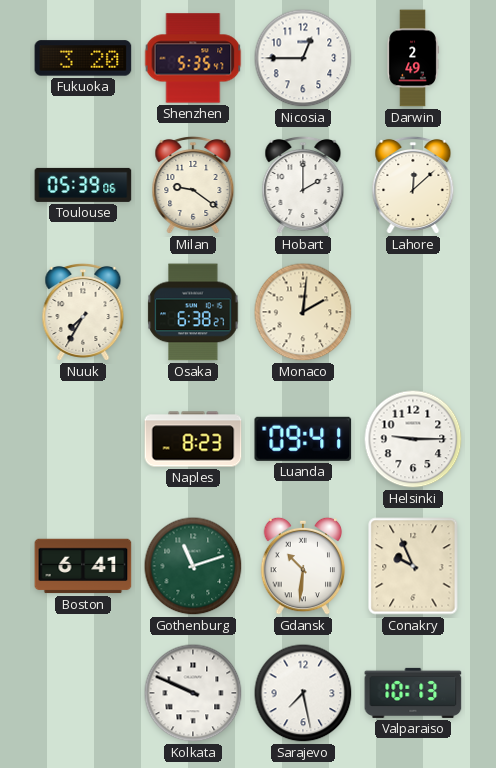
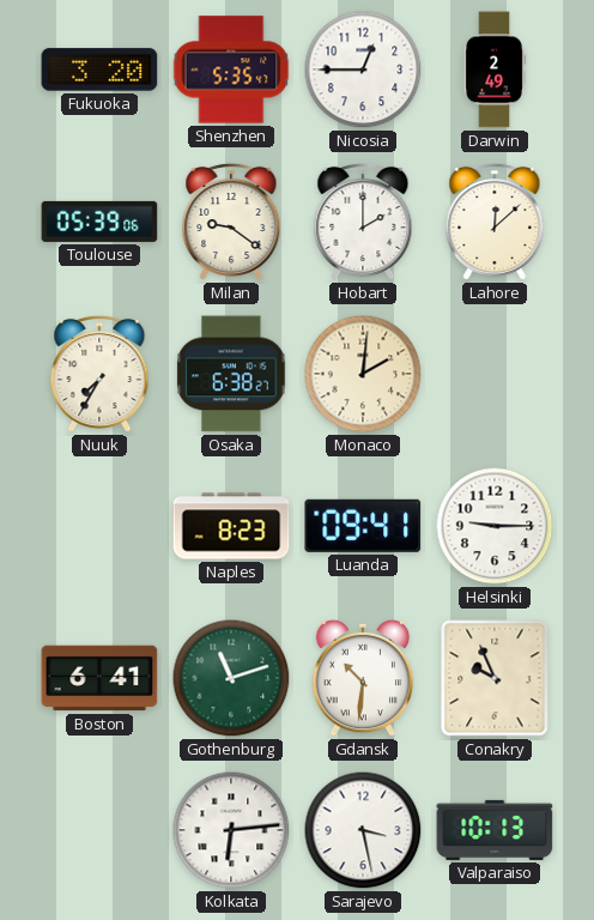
Kolkata: 9:49 -> 6:14 (231, 830)
Sarajevo: 7:28 -> 3:28 (363, 830)
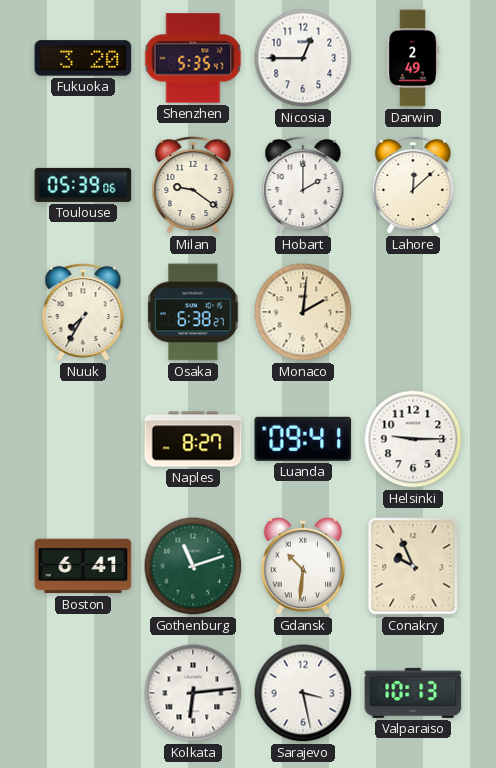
Naples: 8:23 -> 8:27 (193, 439)
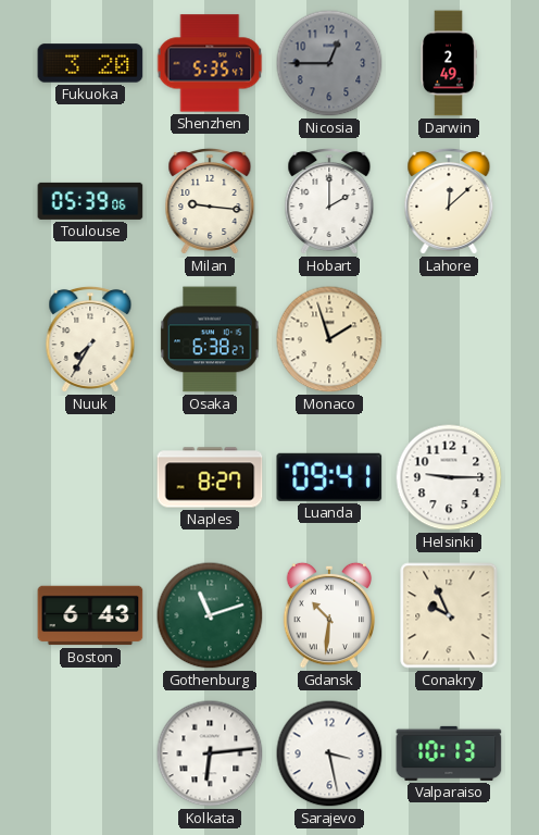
Nicosia dial: white -> grey (329, 63)
Milan: 9:21 -> 9:16 (210, 201)
Monaco: 2:01 -> 1:57 (329, 339)
Boston: 6:41 -> 6:43 (90, 615)
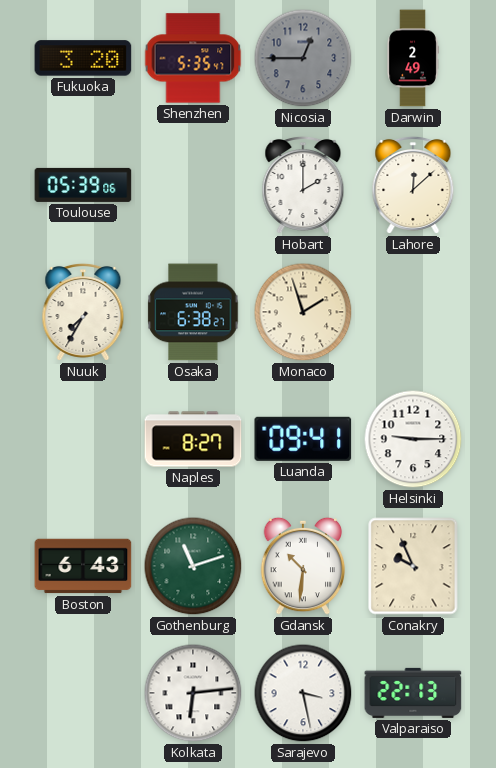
Milan: 9:16 -> none (210, 201)
Valparaiso: 10:13 -> 22:13 (413, 693)
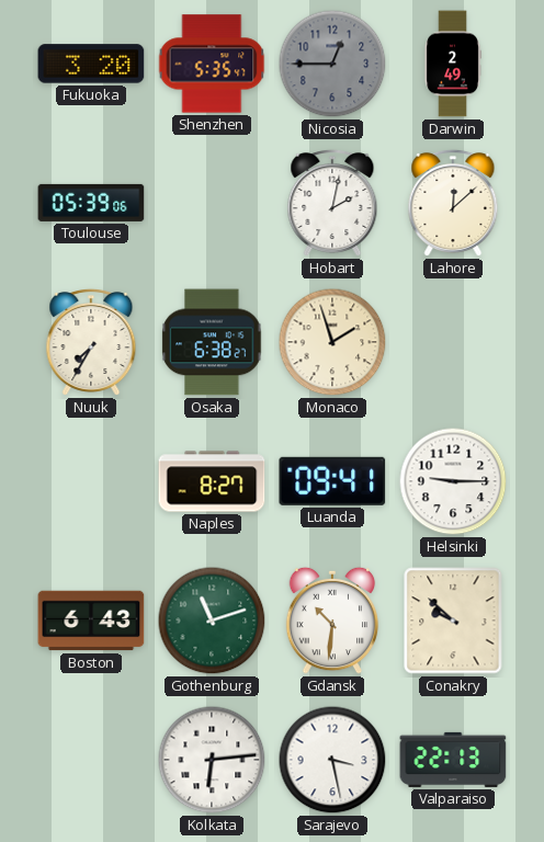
Hobart: 2:00 -> 2:02 (332, 203)
Conakry: 9:56 -> 9:52 (453, 621)
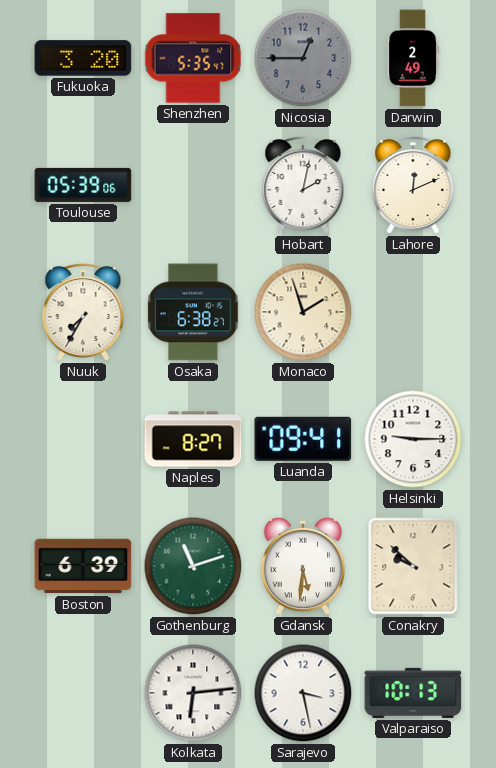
Lahore: 12:08 -> 12:11 (413, 185)
Boston: 6:43 -> 6:39 (83, 566)
Gdansk: 10:31 -> 5:31 (303, 566)
Valparaiso: 22:13 -> 10:13 (413, 693)
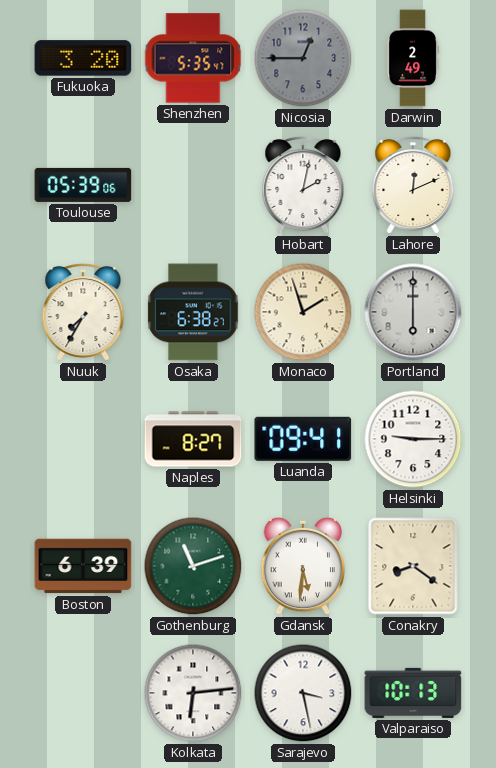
Portland: none -> 6:00 (413, 312)
Conakry: 9:52 -> 8:21 (413, 566)
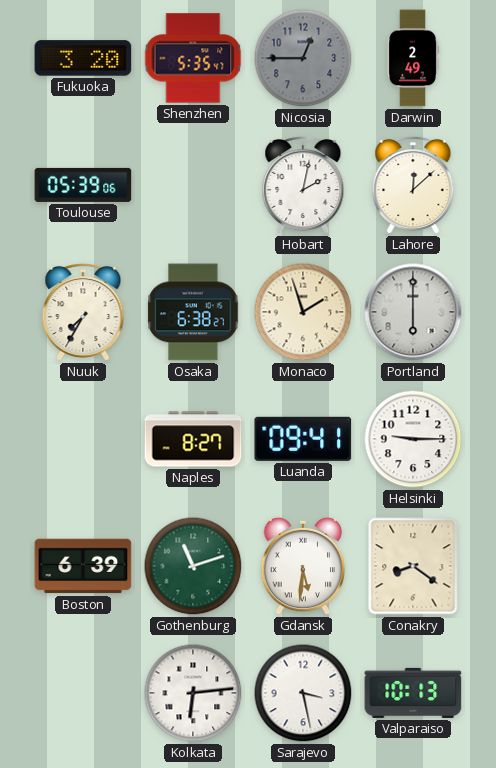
Lahore: 12:11 -> 12:08 (413, 185)
